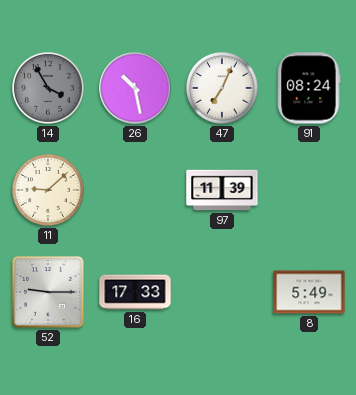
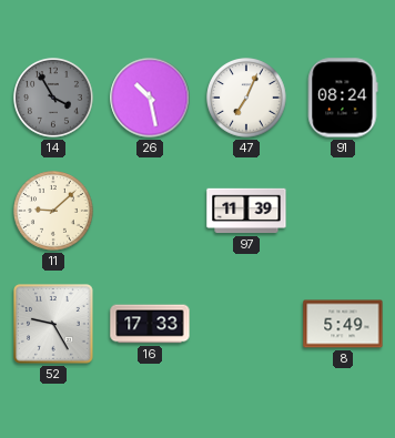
52: 9:15 -> 9:25 (54, 325)
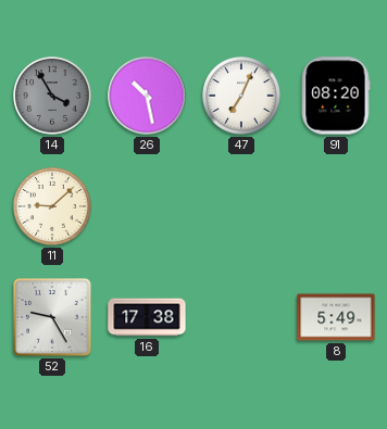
91: 08:24 -> 08:20 (336, 96)
97: 11:39 -> none (246, 211)
16: 17:33 -> 17:38 (147, 317)
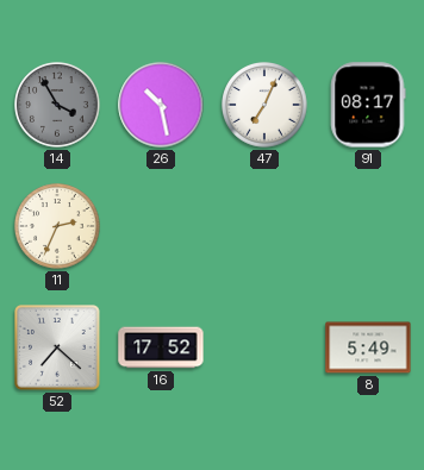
91: 08:20 -> 08:17 (368, 105)
11: 9:08 -> 2:34 (57, 226)
52: 9:25 -> 7:22 (58, 349)
16: 17:38 -> 17:52 (161, 347)
